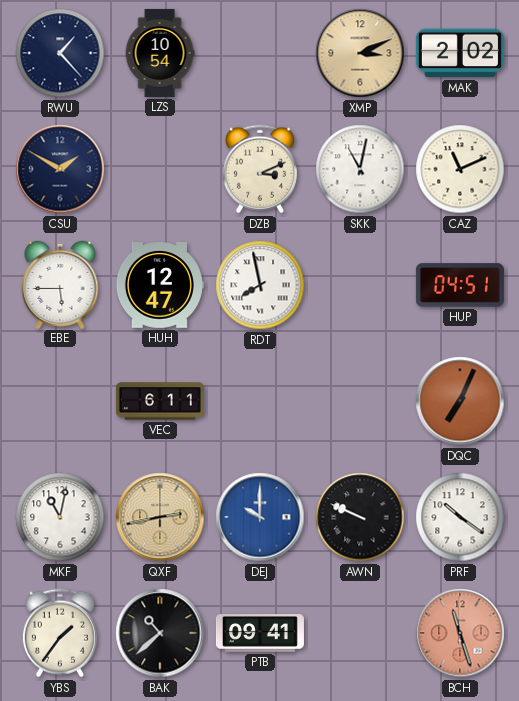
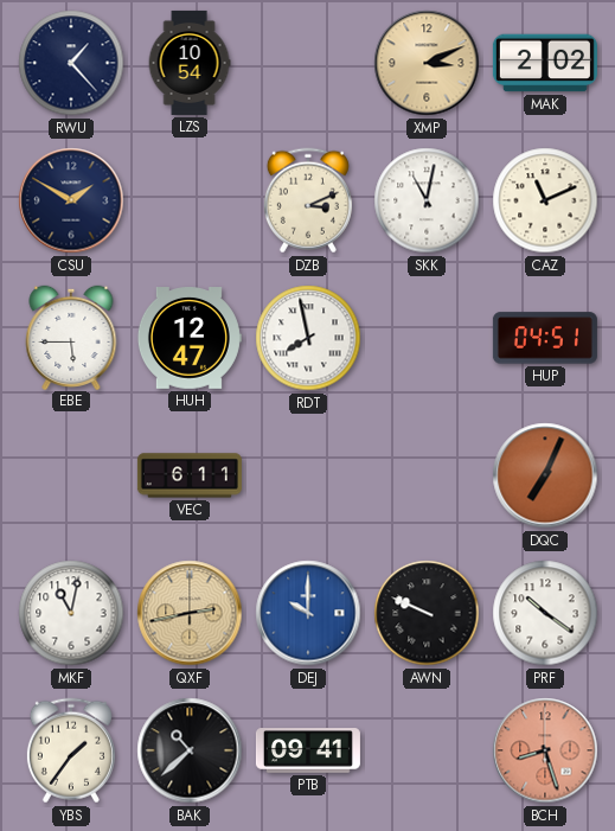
BCH: 11:27 -> 8:27 (545, 750)
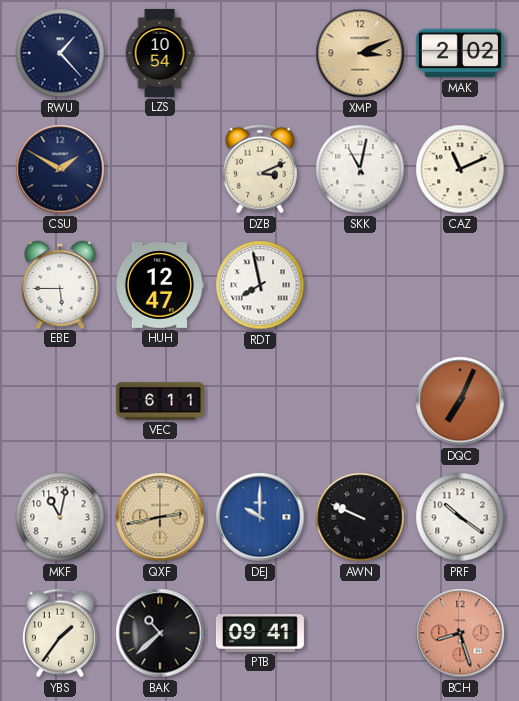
HUP: 04:51 -> none (545, 338)
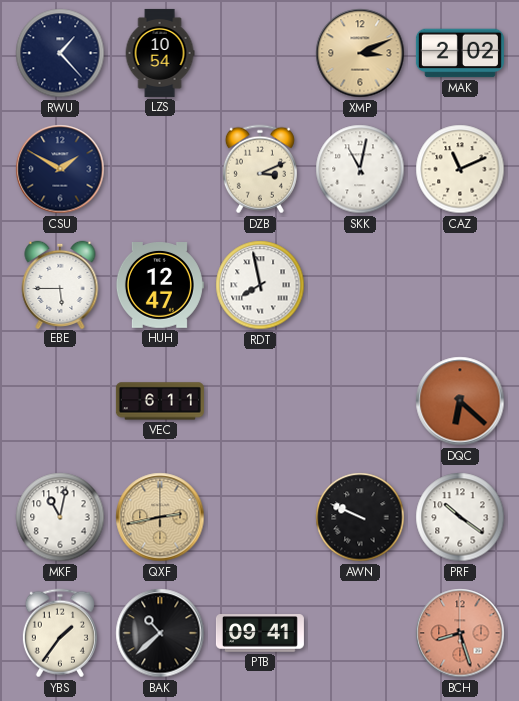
DQC: 7:04 -> 6:22 (460, 401)
DEJ: 10:00 -> none (260, 517)
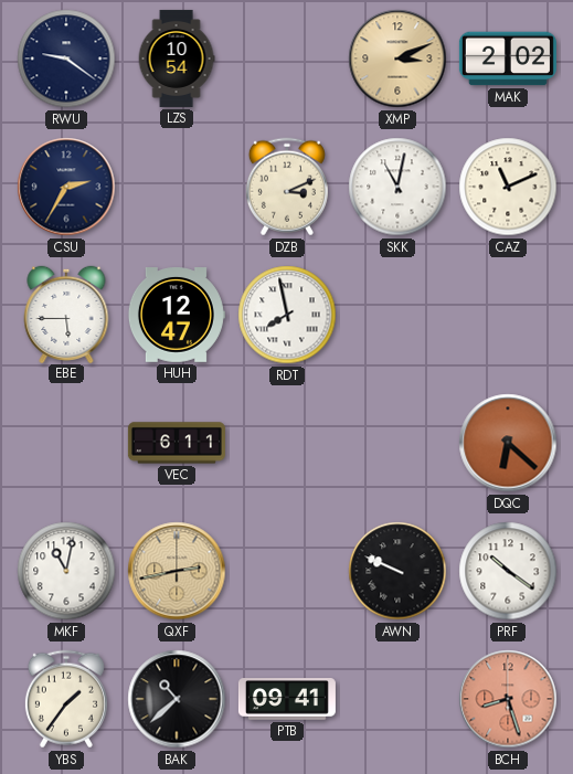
RWU: 1:23 -> 9:21 (66, 59)
CSU: 1:50 -> 2:35 (66, 187)
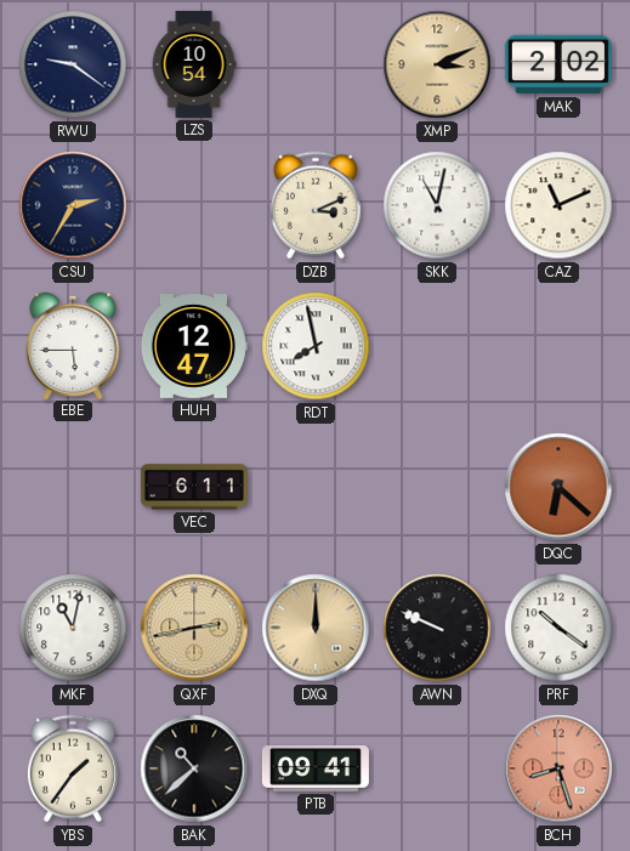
DXQ: none -> 12:00 (316, 628)
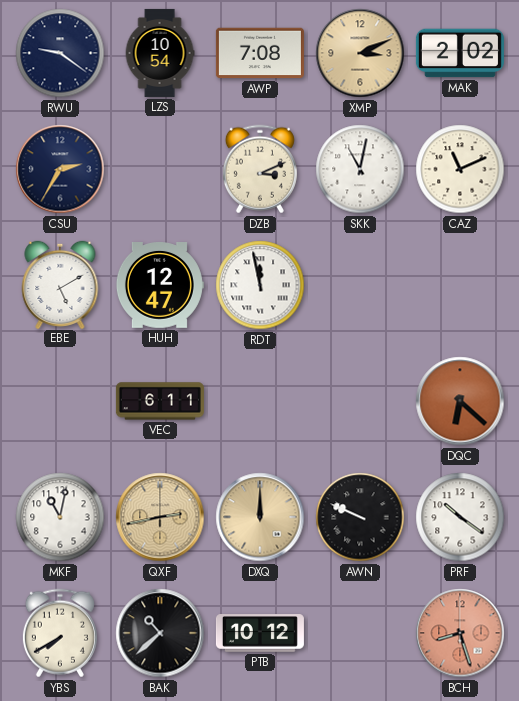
AWP: none -> 7:08 (260, 53)
EBE: 5:45 -> 5:10 (60, 284)
RDT: 7:58 -> 11:58 (260, 285)
YBS: 1:36 -> 7:40 (60, 633)
PTB: 09:41 -> 10:12 (260, 633)
